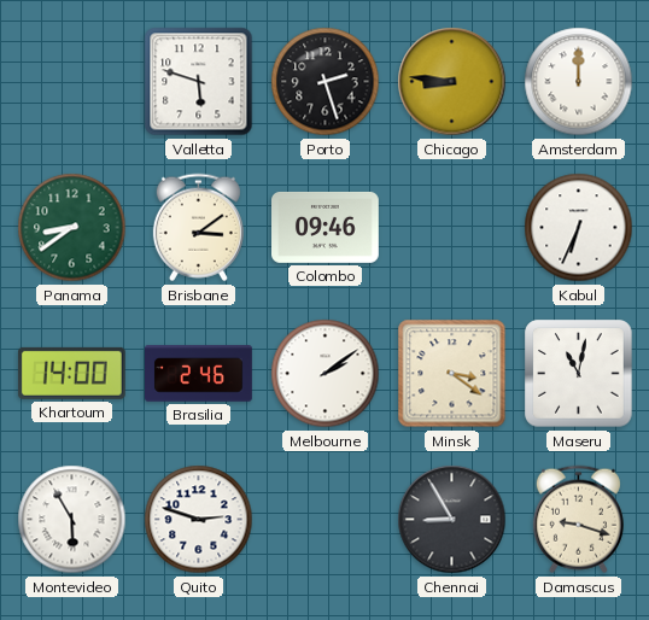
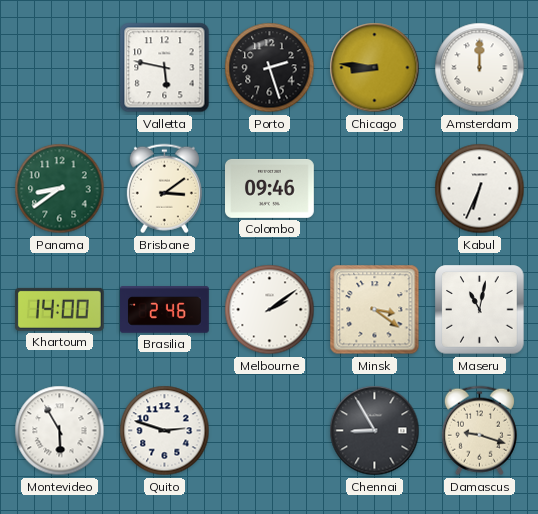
Valletta: 5:48 -> 5:47 (165, 68)
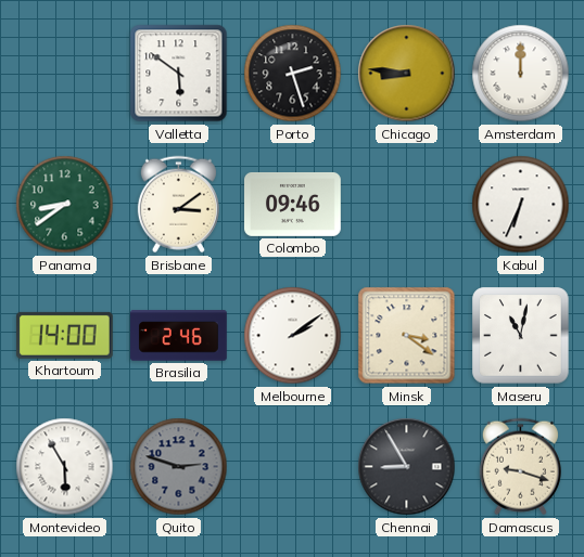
Valletta: 5:47 -> 5:51 (179, 74)
Quito dial: white -> grey (179, 467)
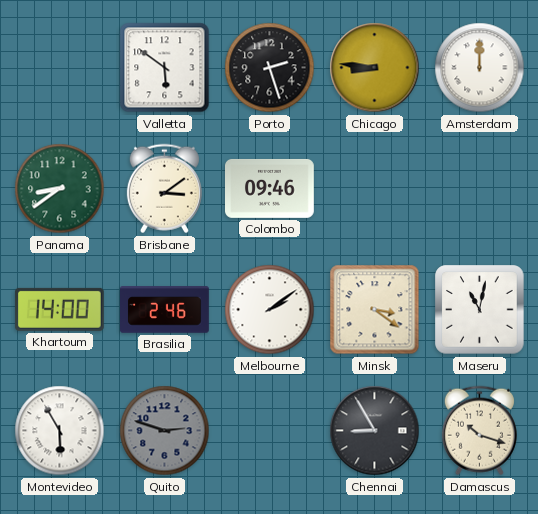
Kabul: 6:34 -> none (521, 205)
Damascus: 9:18 -> 10:18 (479, 431)
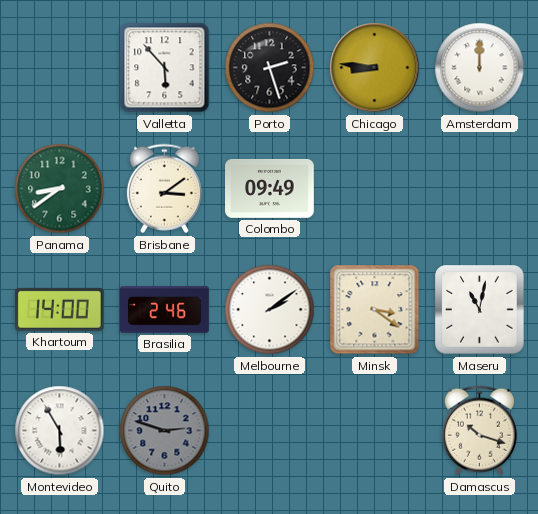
Valletta: 5:51 -> 5:53 (165, 68)
Colombo: 09:46 -> 09:49 (270, 188)
Chennai: 8:55 -> none (375, 431)
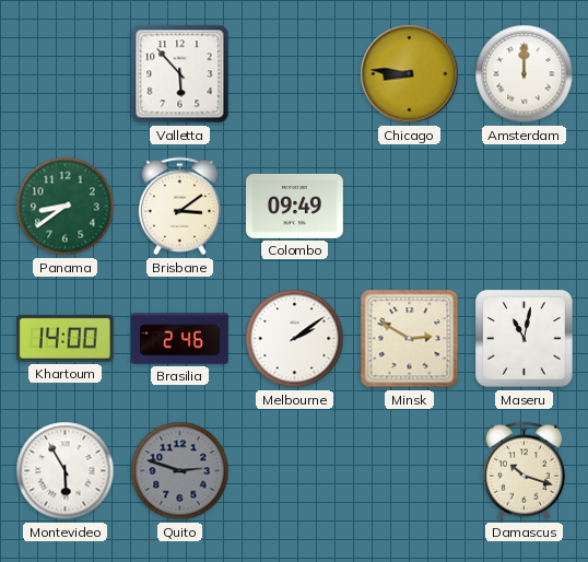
Porto: 2:27 -> none (270, 68)
Minsk: 3:21 -> 2:50 (410, 339)
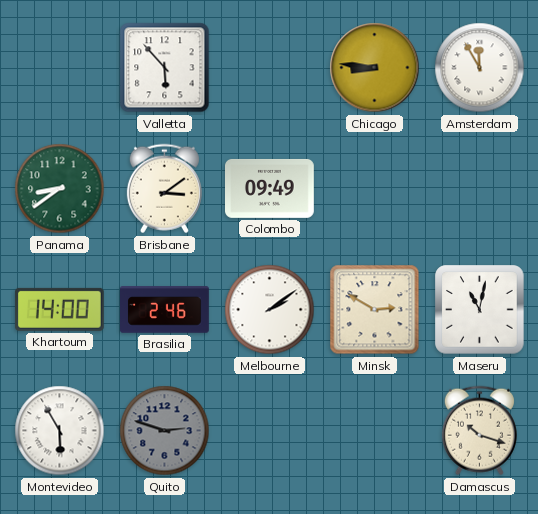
Amsterdam: 12:00 -> 11:55 (480, 68)
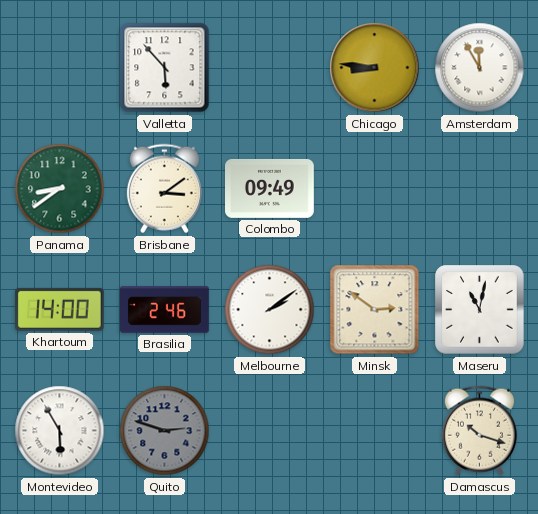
Minsk: 2:50 -> 2:51 (375, 310)
